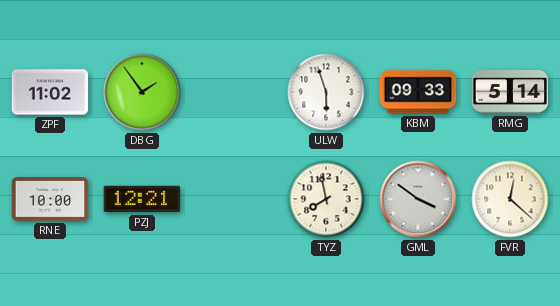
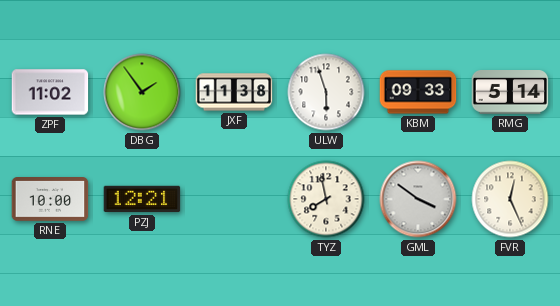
JXF: none -> 11:38 (234, 92)
FVR: 12:22 -> 12:26 (510, 199)
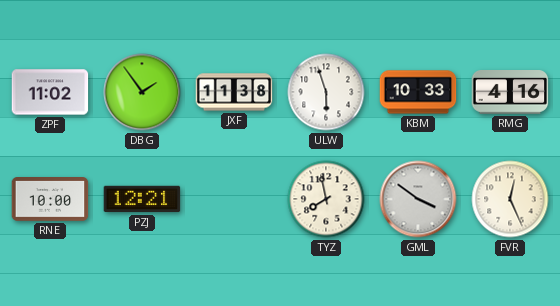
KBM: 09:33 -> 10:33 (418, 92)
RMG: 5:14 -> 4:16 (510, 93)
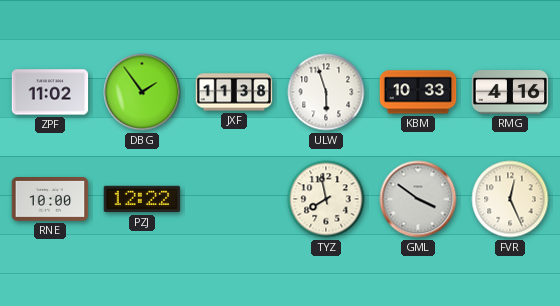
PZJ: 12:21 -> 12:22 (142, 199)
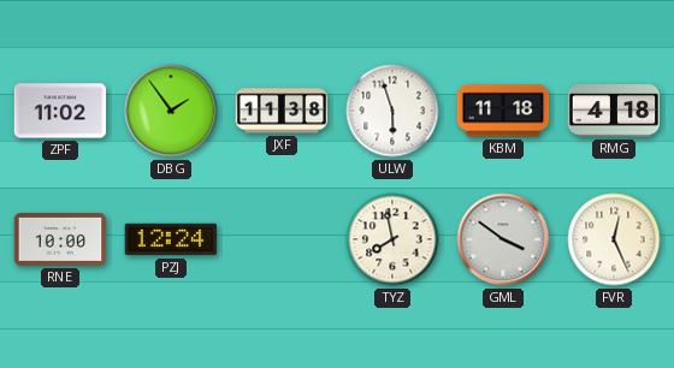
KBM: 10:33 -> 11:18 (503, 111)
RMG: 4:16 -> 4:18 (614, 112)
PZJ: 12:22 -> 12:24 (171, 239)
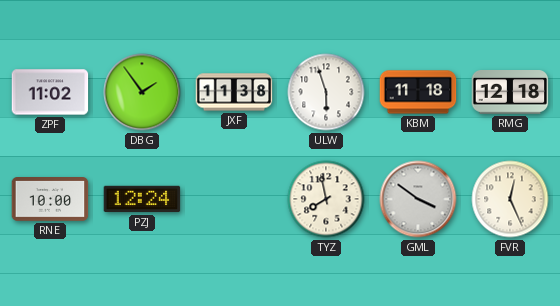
RMG: 4:18 -> 12:18 (510, 93)
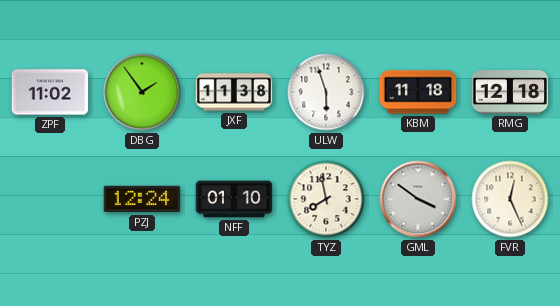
RNE: 10:00 -> none (50, 200)
NFF: none -> 01:10 (234, 199)
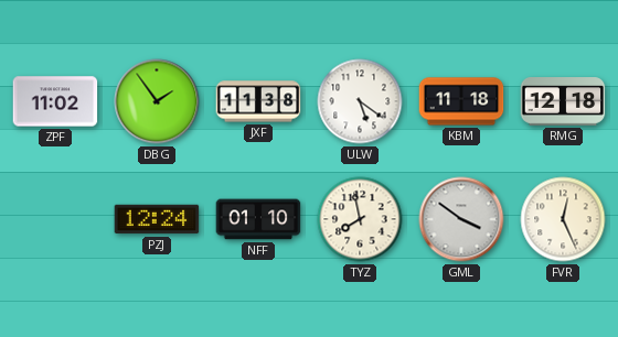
ULW: 5:57 -> 5:21 (360, 101)
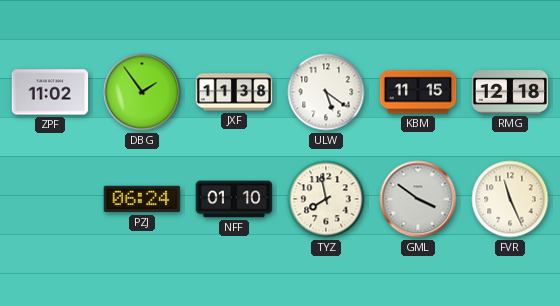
KBM: 11:18 -> 11:15 (418, 92)
PZJ: 12:24 -> 06:24 (142, 199)
FVR: 12:26 -> 11:26 (510, 199)
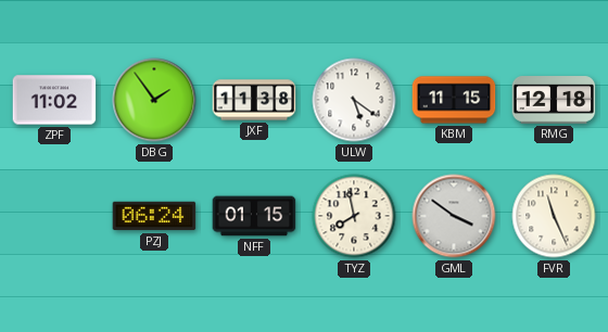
NFF: 01:10 -> 01:15 (254, 216)
